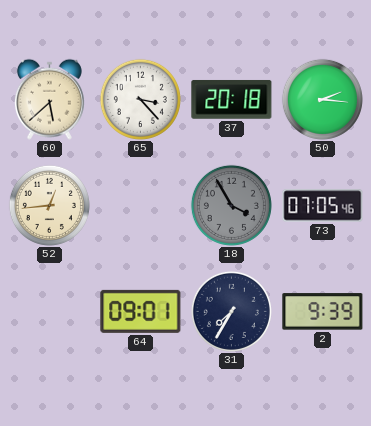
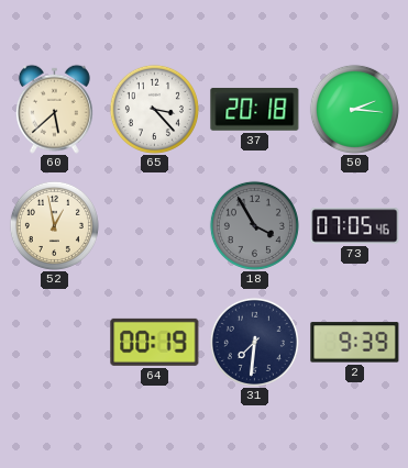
52: 12:44 -> 12:58 (54, 225)
64: 09:01 -> 00:19 (155, 342)
31: 7:35 -> 7:31 (254, 342)
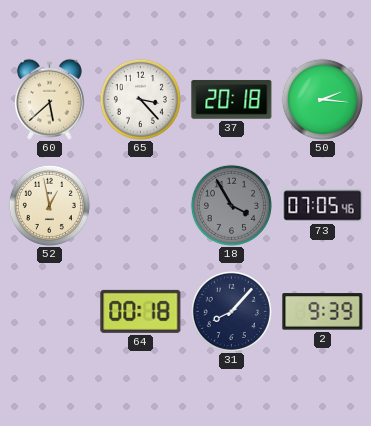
64: 00:19 -> 00:18 (141, 311)
31: 7:31 -> 8:07 (231, 311)
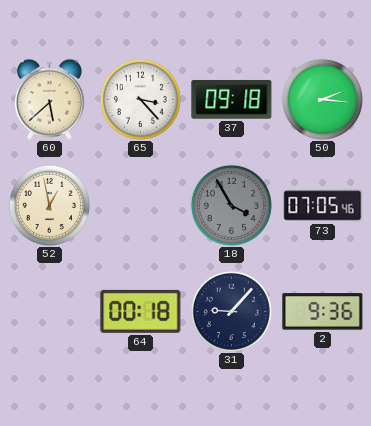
37: 20:18 -> 09:18 (232, 99)
31: 8:07 -> 9:07 (231, 311)
2: 9:39 -> 9:36 (323, 312)
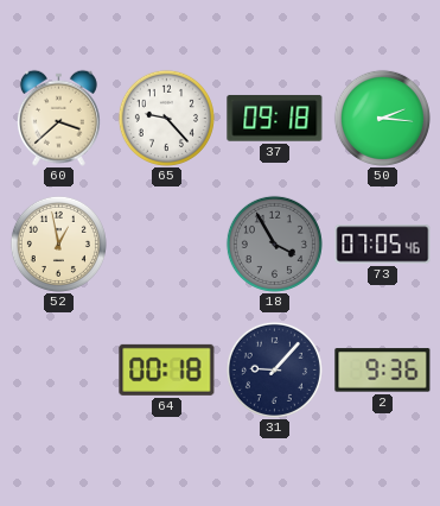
60: 5:38 -> 3:38 (58, 118)
65: 3:23 -> 9:23 (166, 118)
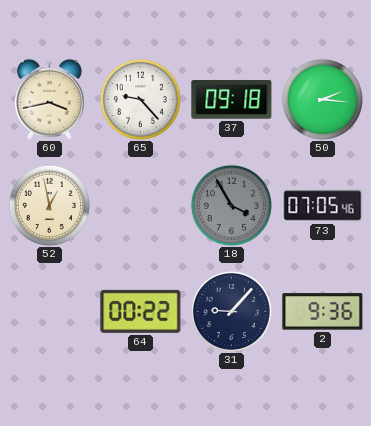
60: 3:38 -> 3:43 (49, 99)
64: 00:18 -> 00:22 (141, 311)
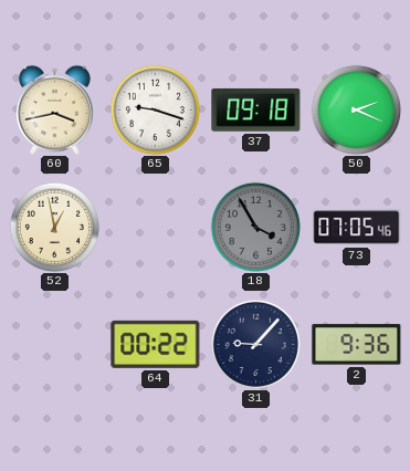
65: 9:23 -> 9:18 (155, 109)
50: 2:16 -> 2:19 (356, 109)
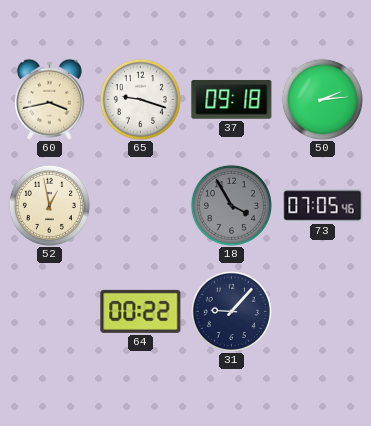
50: 2:19 -> 2:14 (322, 99)
2: 9:36 -> none (357, 345)
